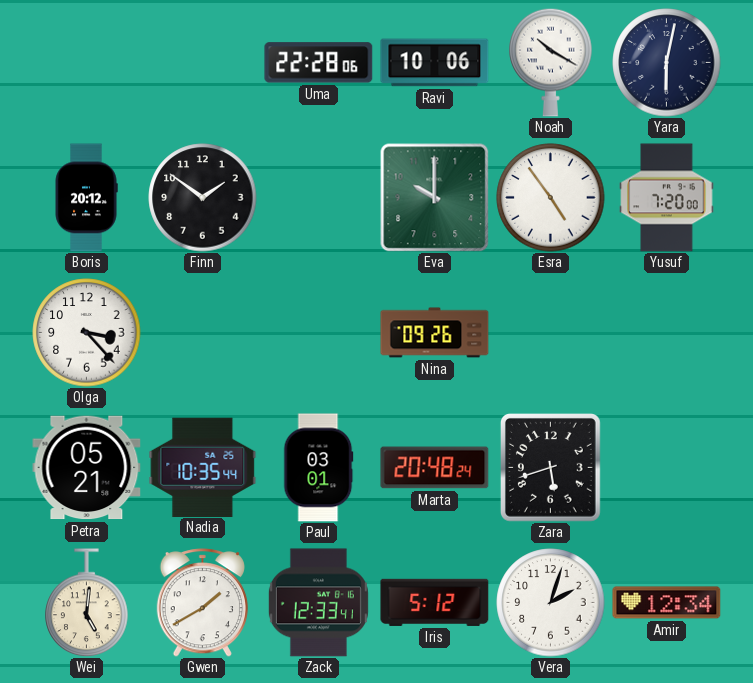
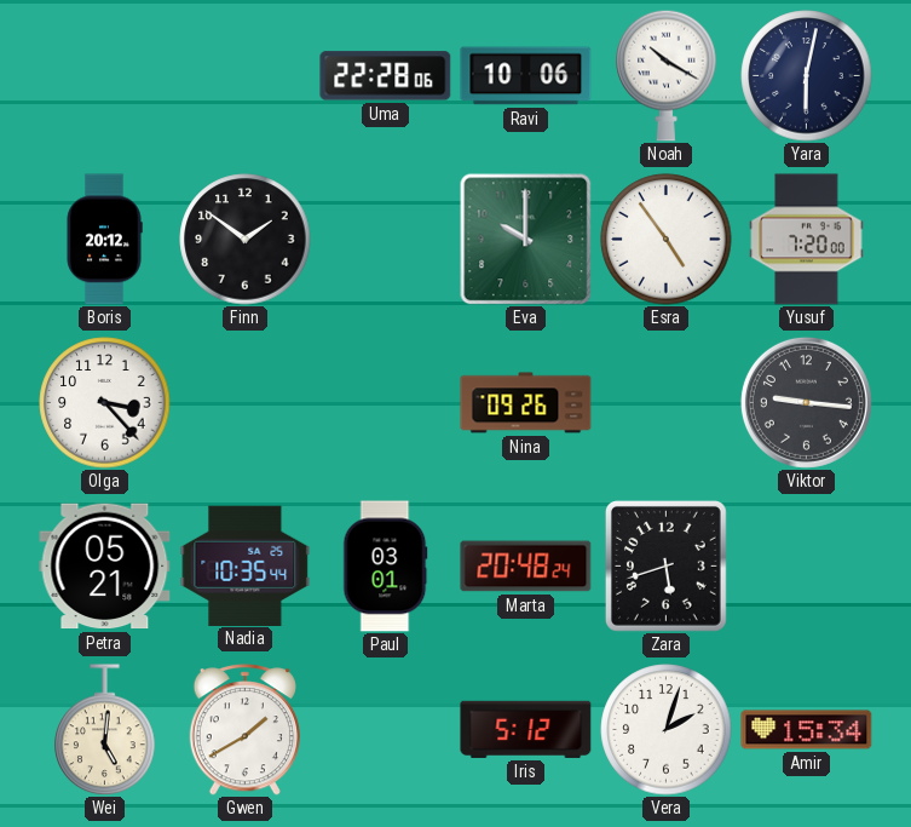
Viktor: none -> 9:16 (806, 402)
Zack: 12:33 -> none (318, 603)
Amir: 12:34 -> 15:34 (807, 730)
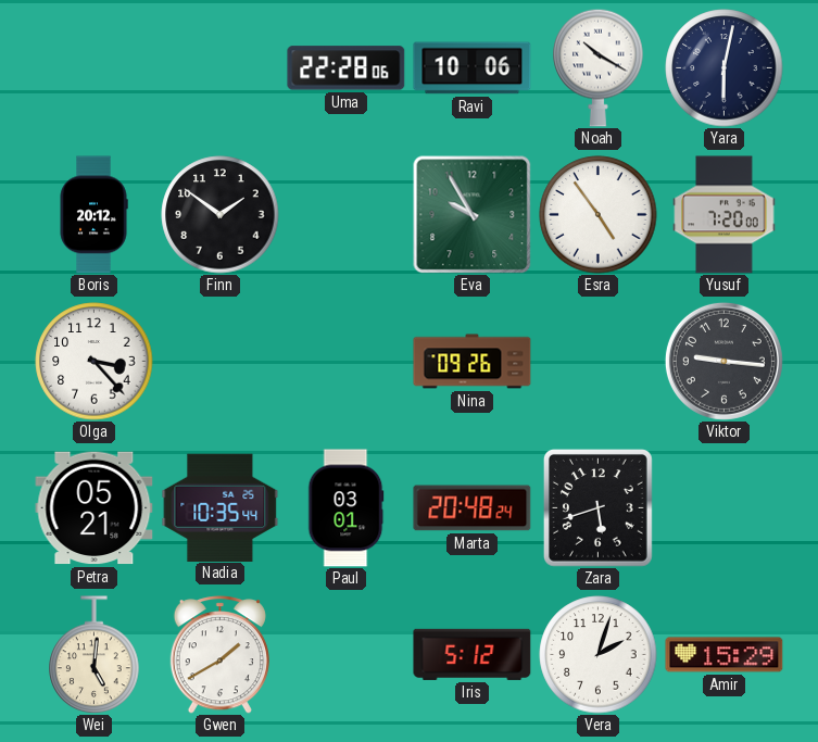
Eva: 10:00 -> 9:55 (471, 214)
Amir: 15:34 -> 15:29 (725, 655)
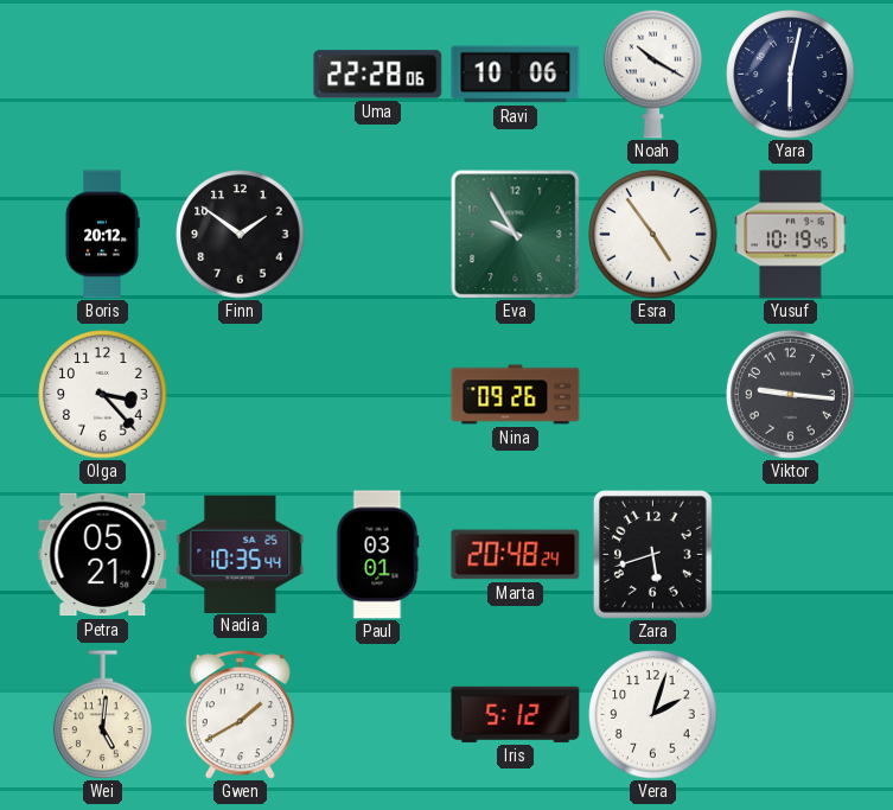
Yusuf: 7:20 -> 10:19 (791, 235)
Amir: 15:29 -> none (725, 655)
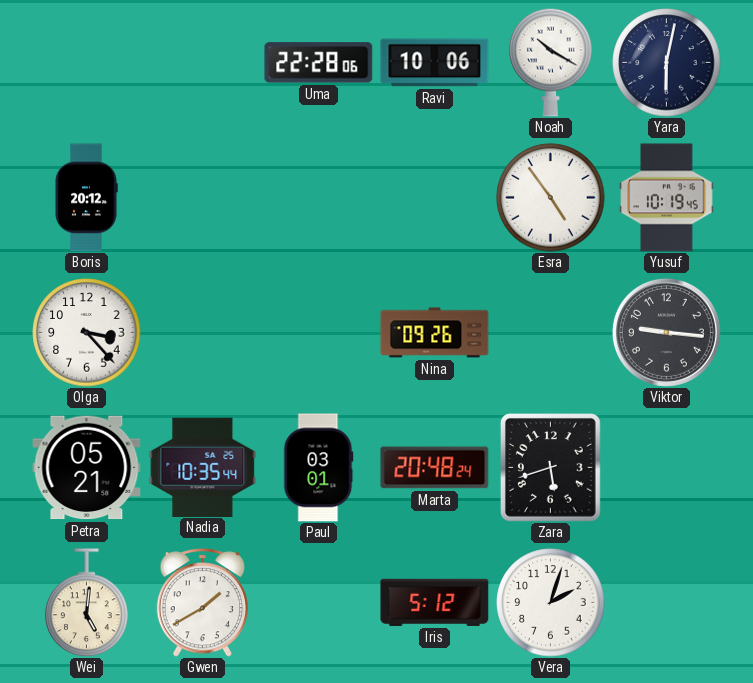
Finn: 1:51 -> none (241, 235)
Eva: 9:55 -> none (515, 234)
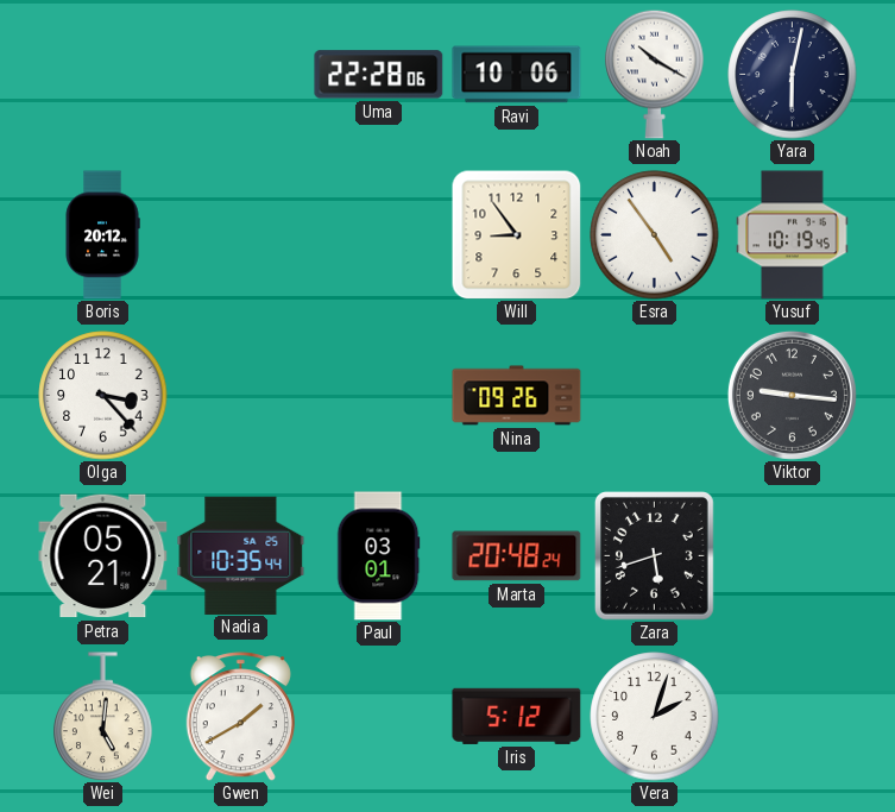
Will: none -> 8:54 (516, 234)
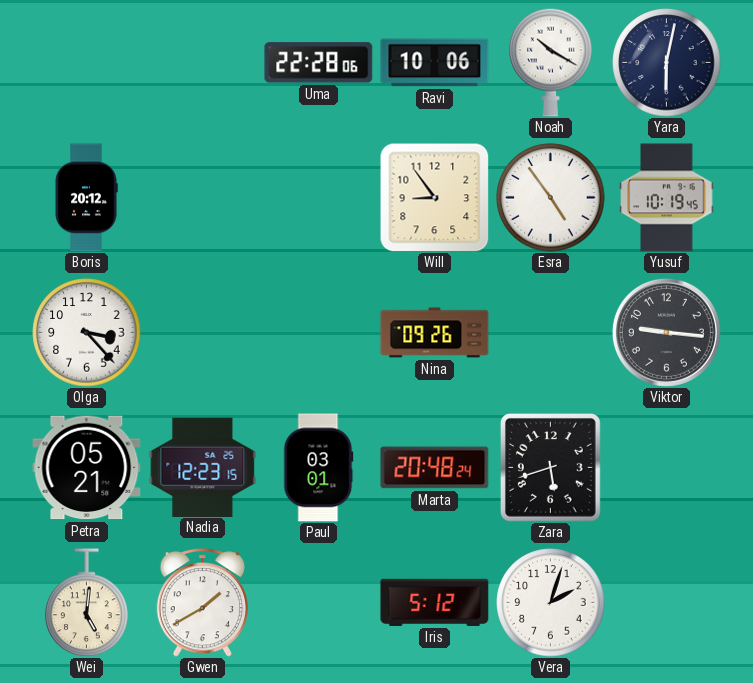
Nadia: 10:35 -> 12:23 (203, 467)
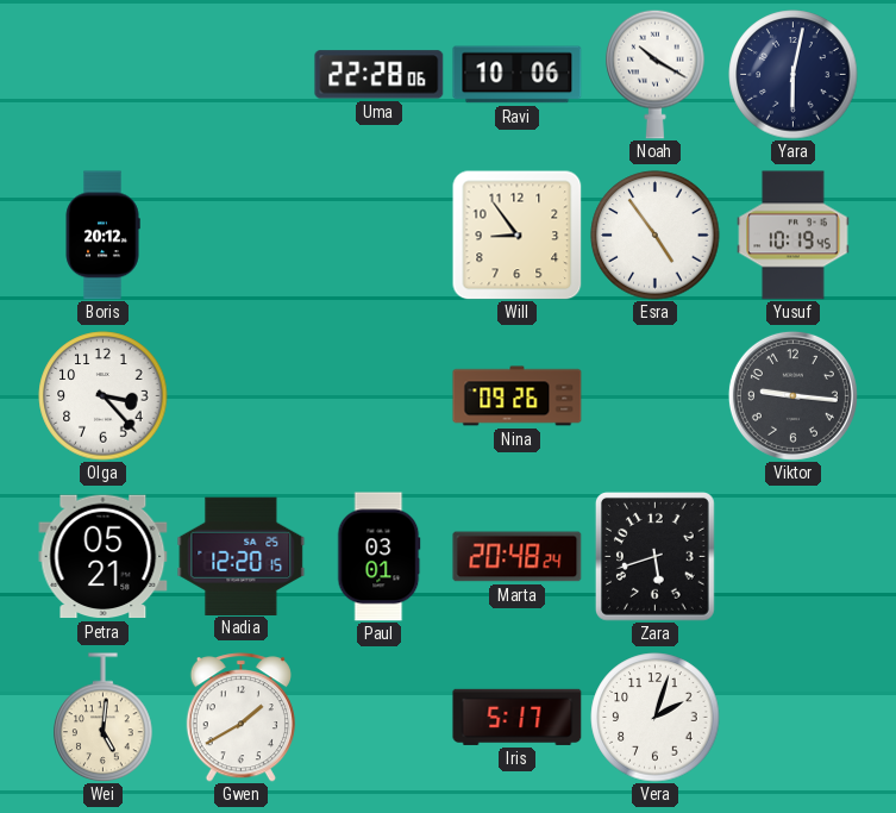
Nadia: 12:23 -> 12:20 (242, 556)
Iris: 5:12 -> 5:17 (518, 717)
